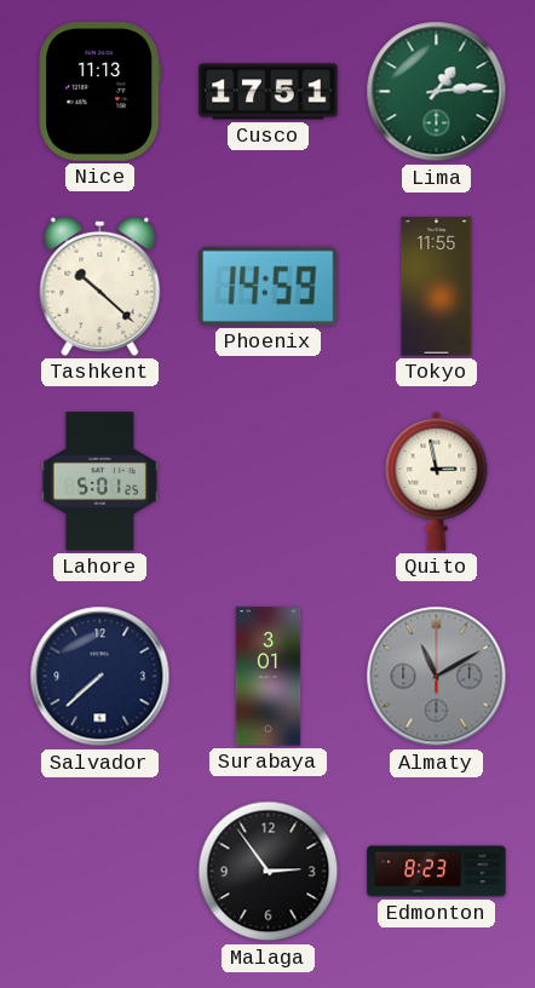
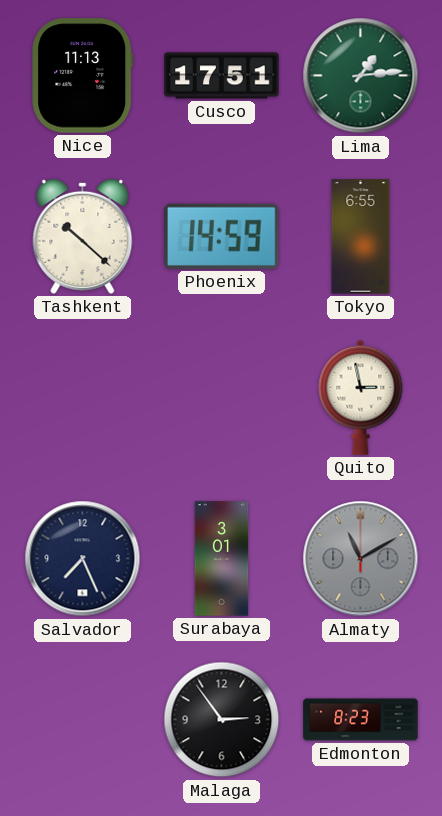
Tokyo: 11:55 -> 6:55 (361, 237)
Lahore: 5:01 -> none (99, 482)
Salvador: 7:38 -> 7:26 (83, 559)
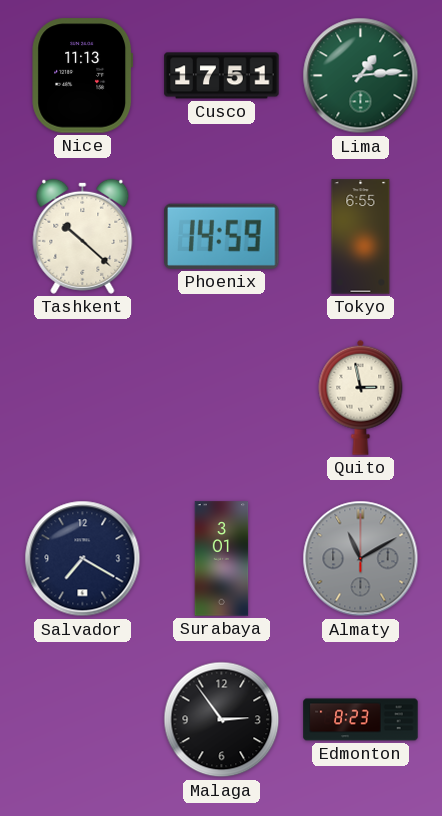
Salvador: 7:26 -> 7:20 (83, 559)
